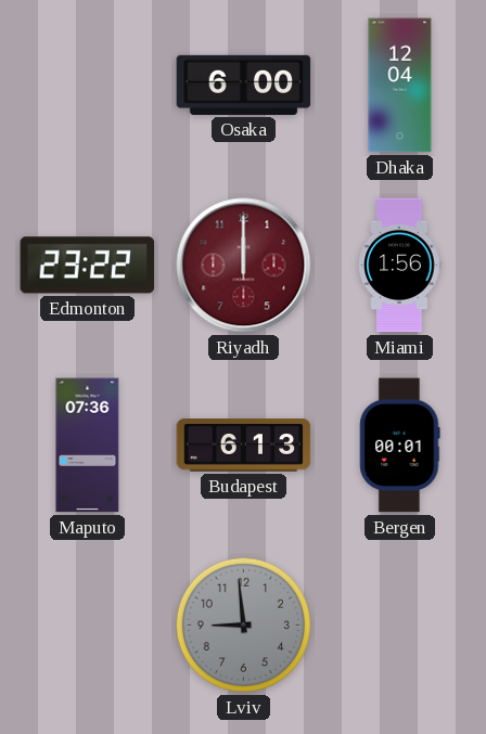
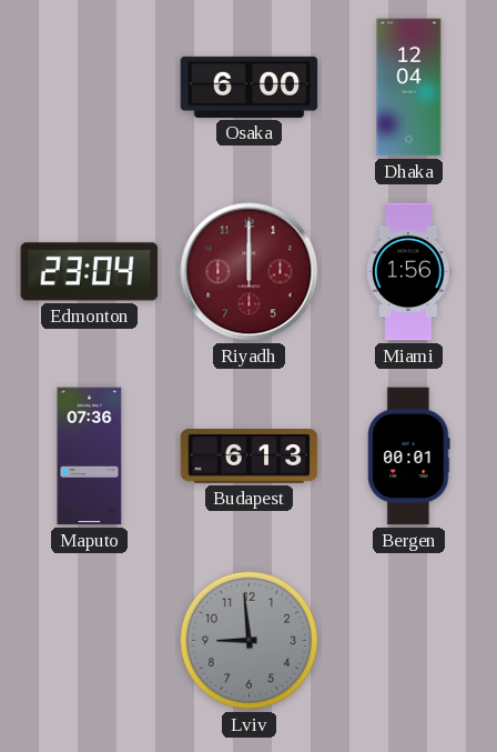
Edmonton: 23:22 -> 23:04 (90, 272)
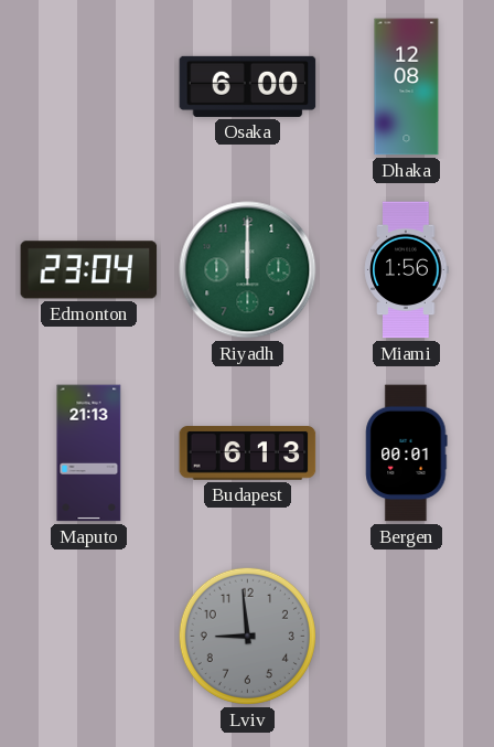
Dhaka: 12:04 -> 12:08 (407, 87)
Riyadh dial: burgundy -> green (248, 270)
Maputo: 07:36 -> 21:13 (89, 453)
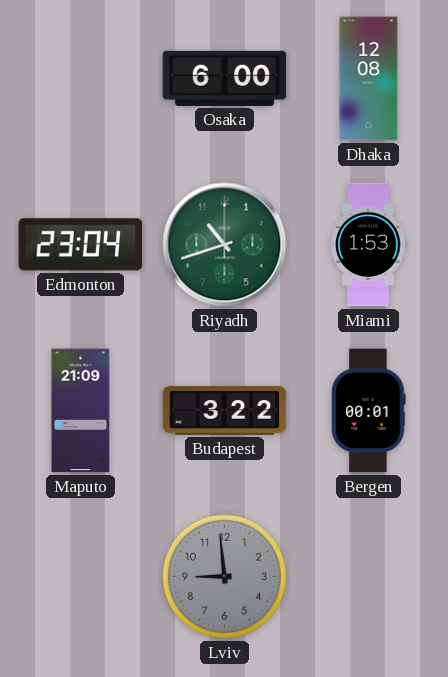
Riyadh: 12:00 -> 10:42 (225, 245)
Miami: 1:56 -> 1:53 (369, 245)
Maputo: 21:13 -> 21:09 (81, 411)
Budapest: 6:13 -> 3:22 (225, 411)
